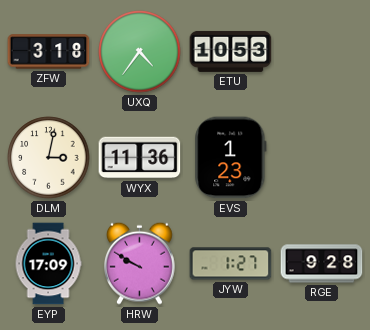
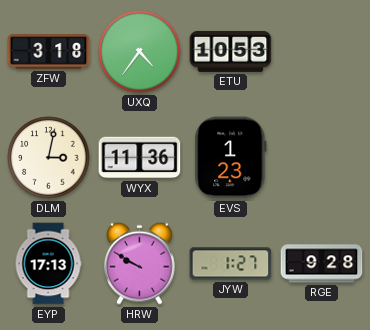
EYP: 17:09 -> 17:13 (48, 264)
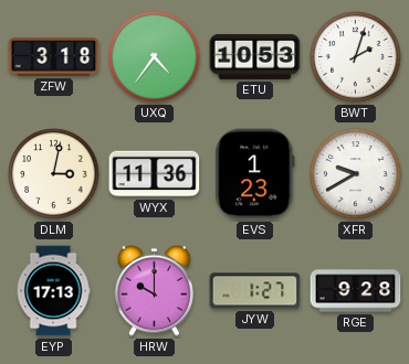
BWT: none -> 2:03 (356, 57)
XFR: none -> 9:40 (356, 174)
HRW: 9:50 -> 10:00 (155, 290)
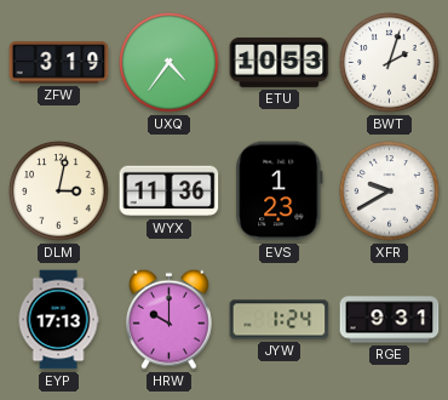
ZFW: 3:18 -> 3:19 (59, 63)
JYW: 1:27 -> 1:24 (280, 320)
RGE: 9:28 -> 9:31 (390, 320)
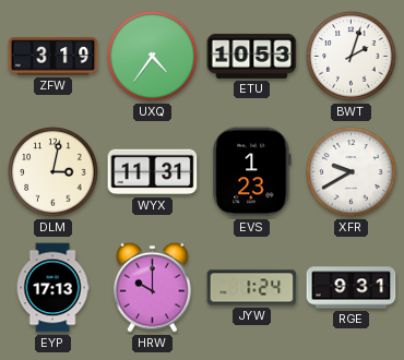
WYX: 11:36 -> 11:31 (153, 172)
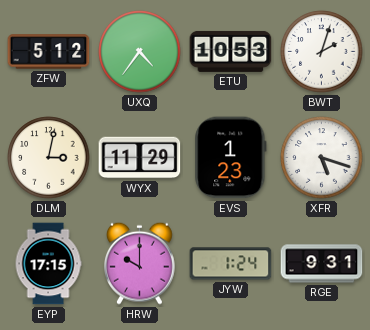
ZFW: 3:19 -> 5:12 (49, 52)
WYX: 11:31 -> 11:29 (140, 158)
XFR: 9:40 -> 5:18 (322, 158)
EYP: 17:13 -> 17:15 (48, 264)
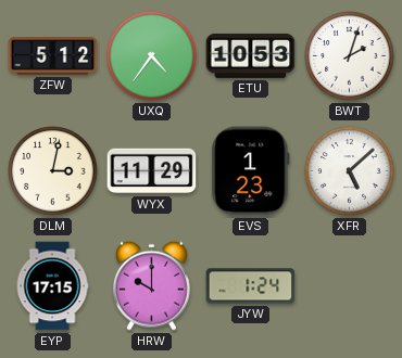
XFR: 5:18 -> 5:08 (350, 171)
RGE: 9:31 -> none (322, 264)
